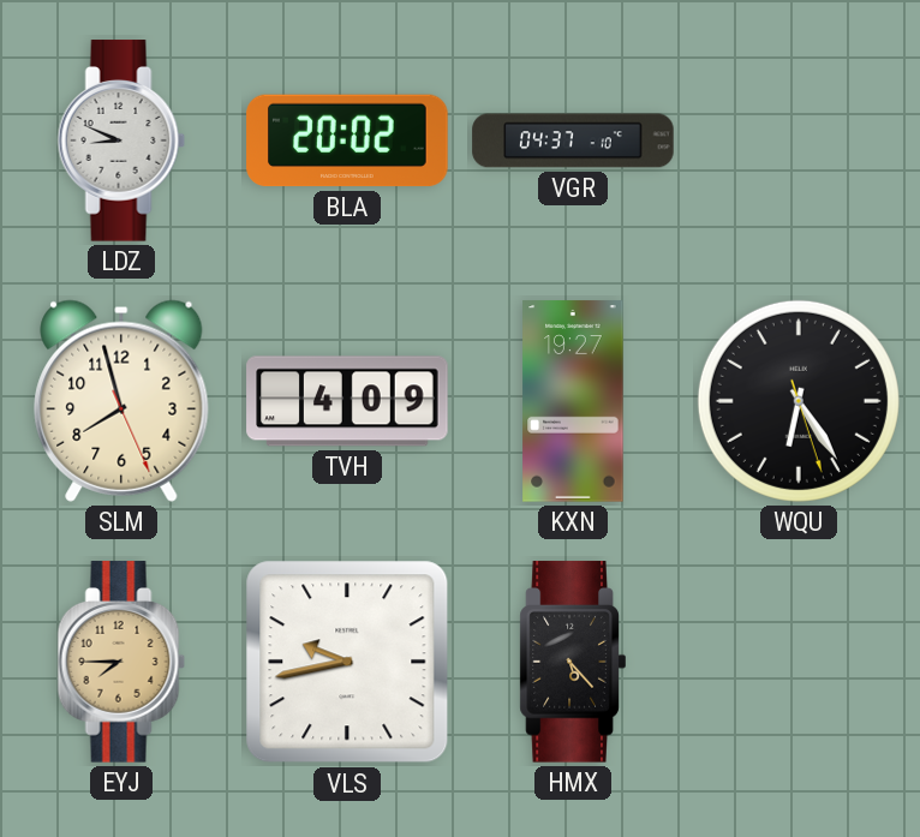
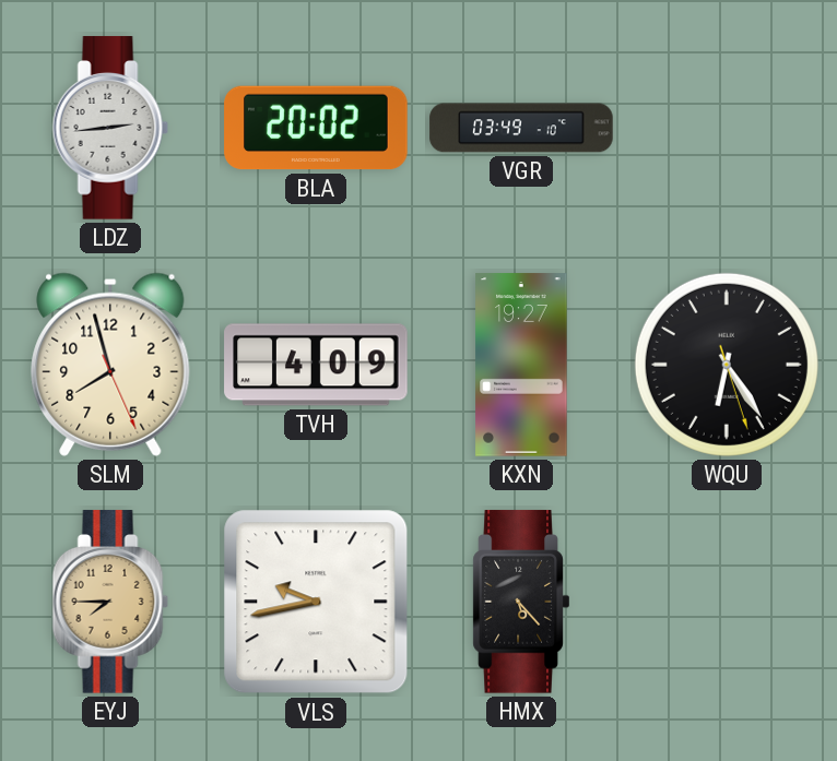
LDZ: 8:49 -> 2:44 (110, 128)
VGR: 04:37 -> 03:49 (521, 128)
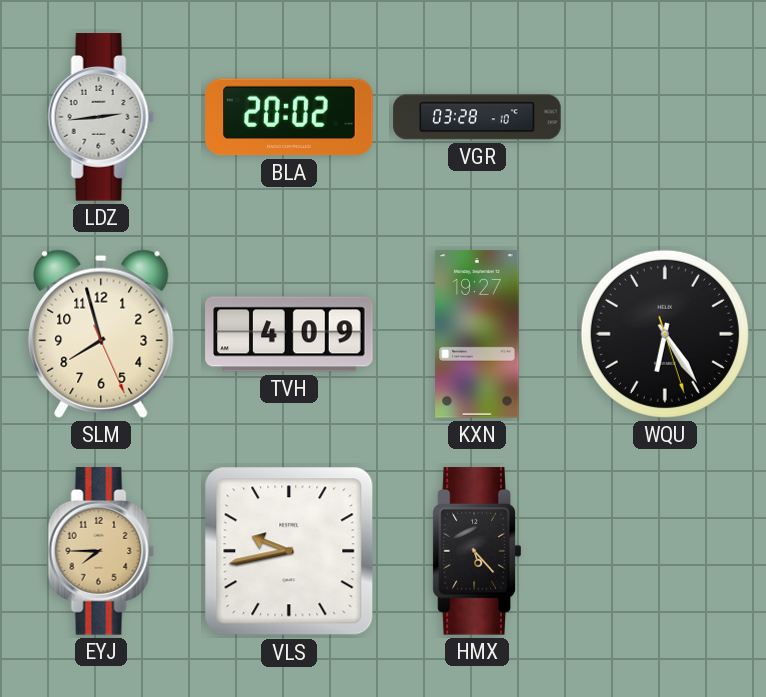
VGR: 03:49 -> 03:28 (477, 117)
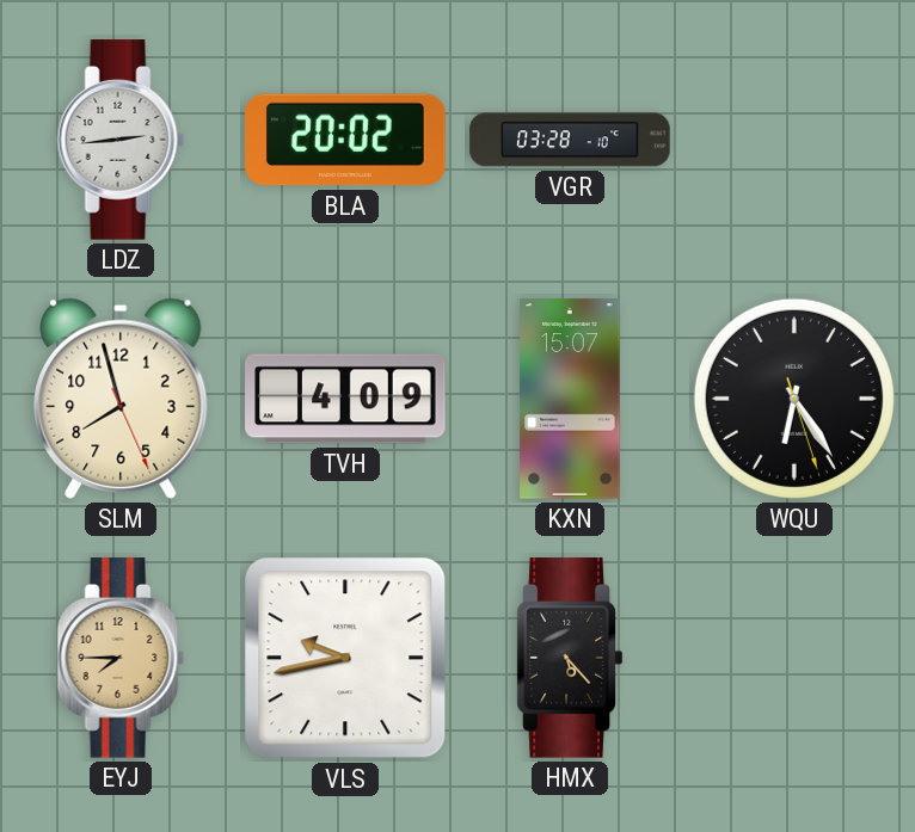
KXN: 19:27 -> 15:07 (570, 399)
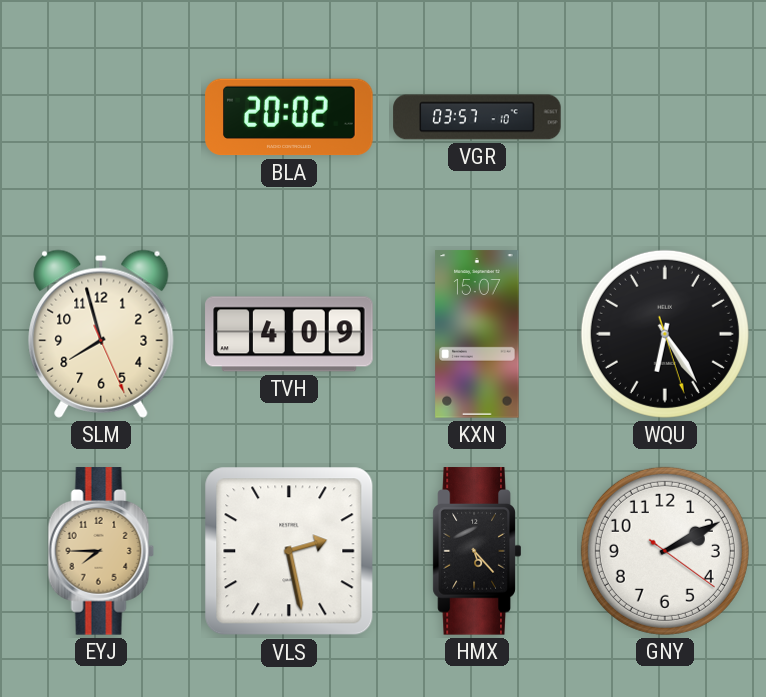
LDZ: 2:44 -> none (121, 140)
VGR: 03:28 -> 03:57 (477, 117)
VLS: 9:43 -> 2:28 (289, 551)
GNY: none -> 2:10 (665, 551)
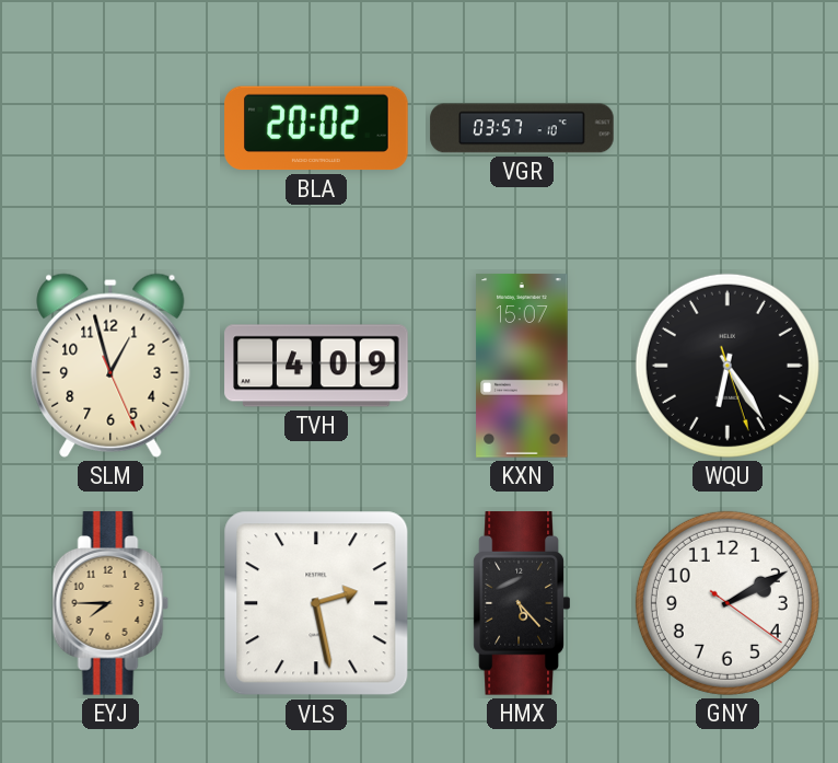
SLM: 7:57 -> 12:57 (110, 366)
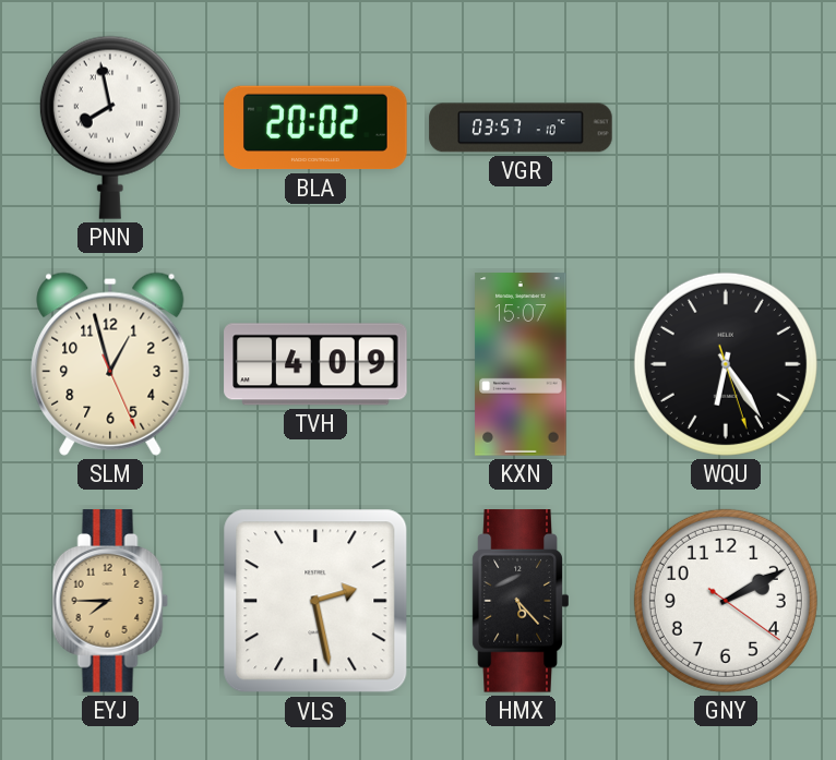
PNN: none -> 7:58 (110, 128)
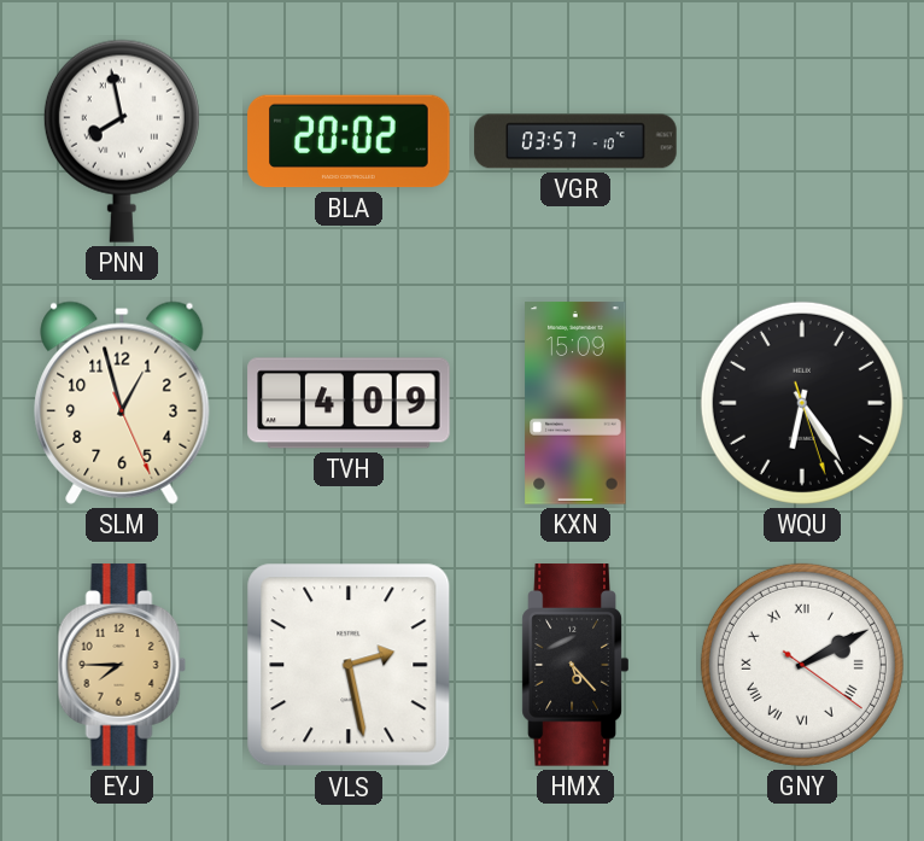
KXN: 15:07 -> 15:09 (575, 403)
GNY numerals: Arabic -> Roman (802, 665)
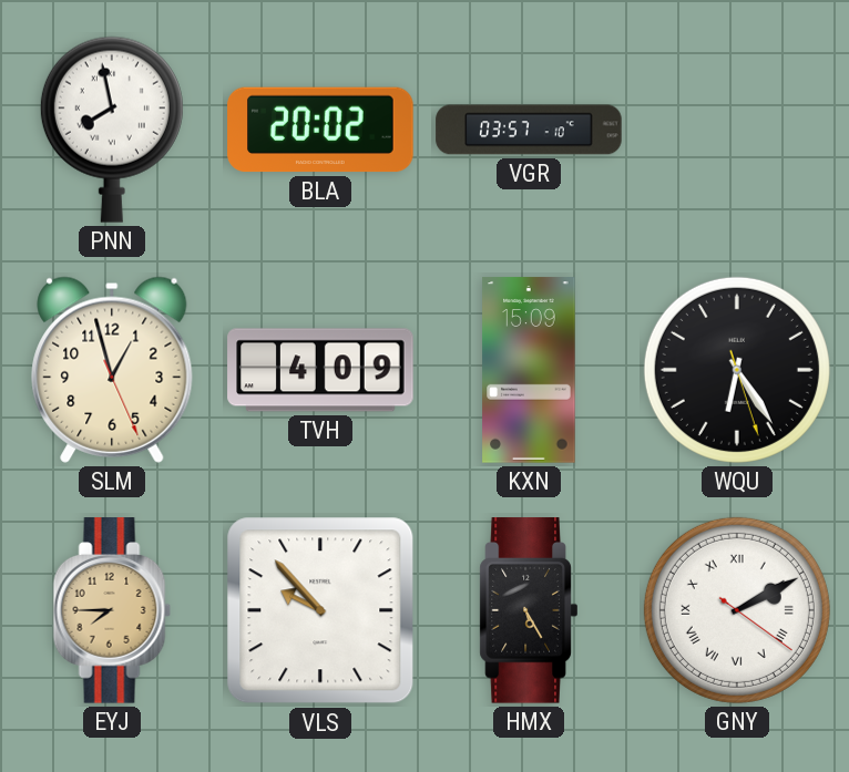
VLS: 2:28 -> 9:53 (320, 610)
HMX: 5:23 -> 5:25 (529, 610)
